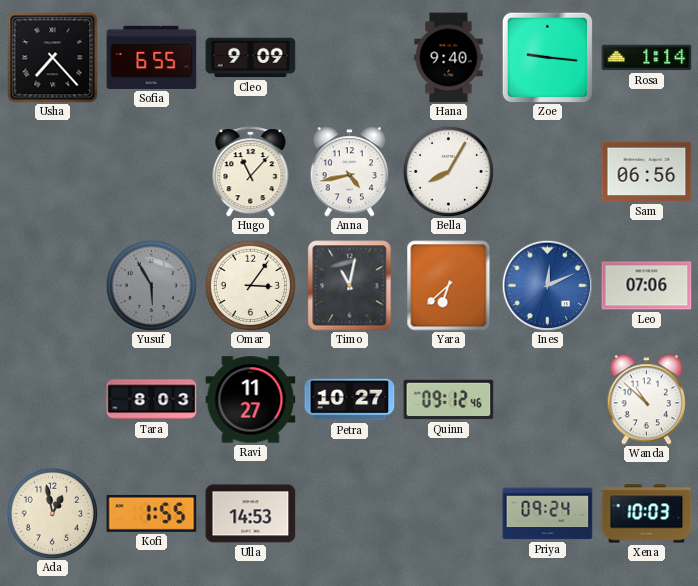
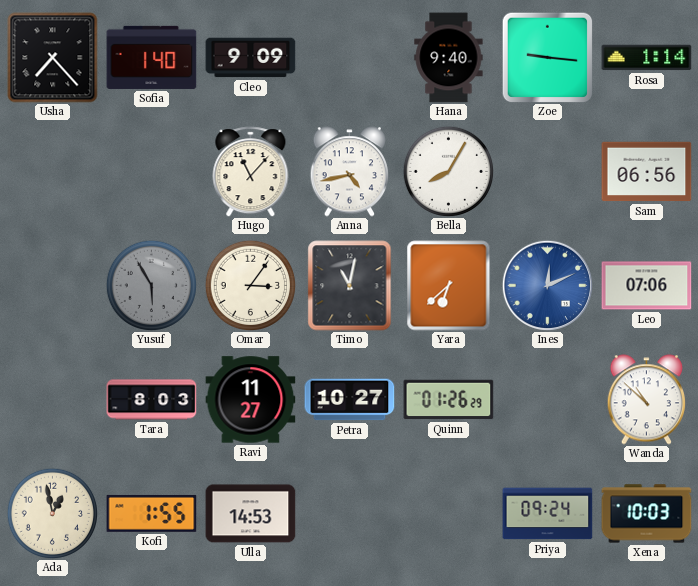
Sofia: 6:55 -> 1:40 (152, 57)
Quinn: 09:12 -> 01:26 (449, 400)
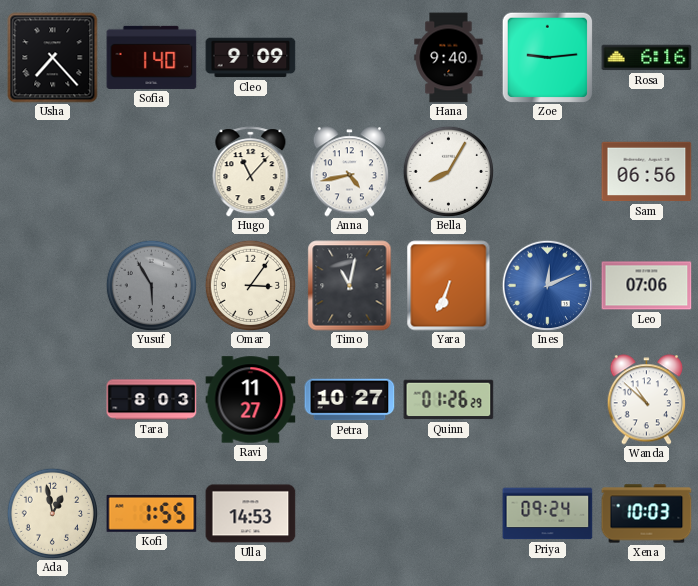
Zoe: 9:16 -> 9:14 (547, 57)
Rosa: 1:14 -> 6:16 (647, 58)
Yara: 6:38 -> 6:34 (449, 286)
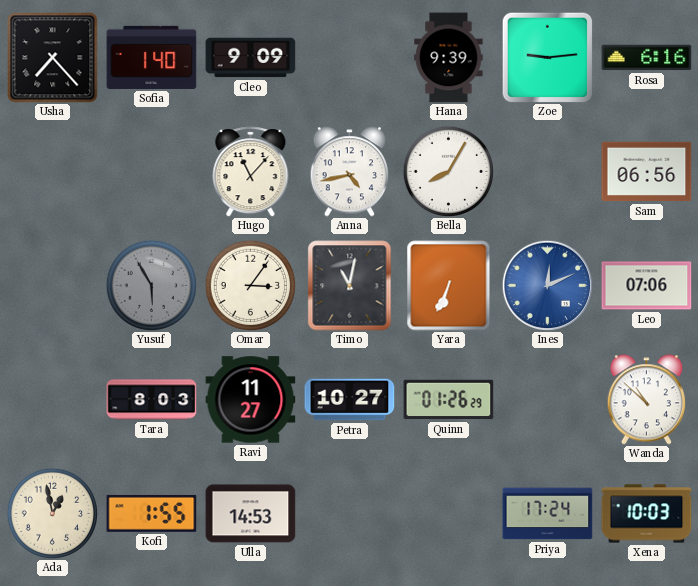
Hana: 9:40 -> 9:39 (449, 58)
Priya: 09:24 -> 17:24 (548, 514)
